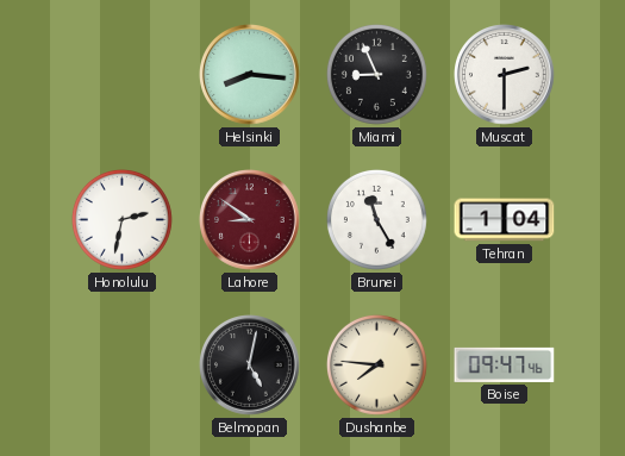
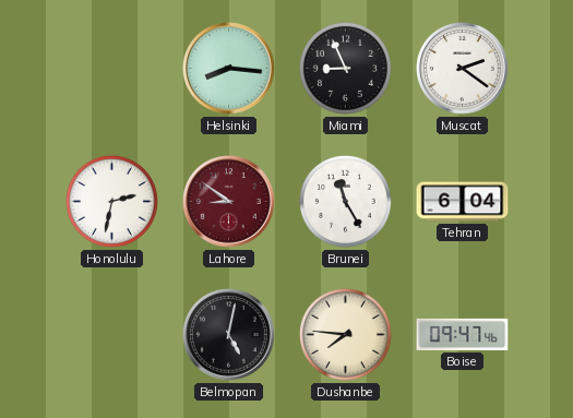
Muscat: 2:30 -> 2:21 (463, 69)
Tehran: 1:04 -> 6:04 (463, 202)
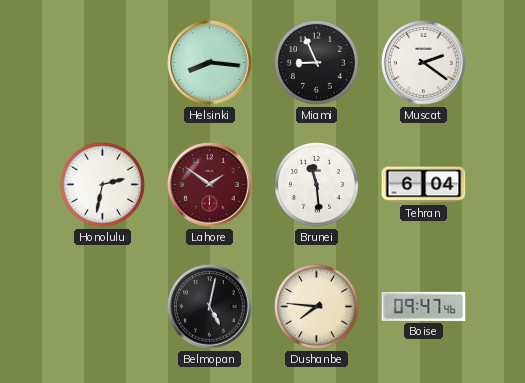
Lahore: 8:51 -> 1:51 (210, 185)
Brunei: 11:25 -> 11:29 (316, 184)
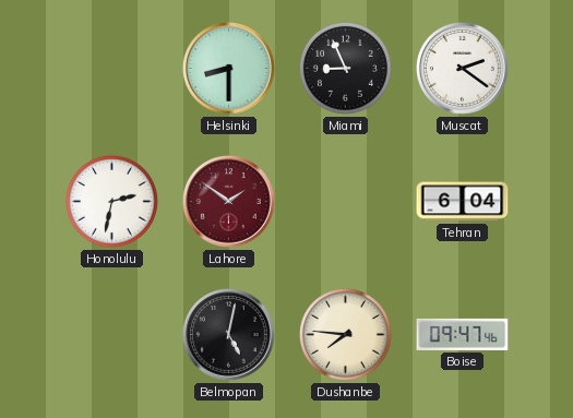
Helsinki: 8:16 -> 8:30 (229, 69)
Brunei: 11:29 -> none (316, 184)
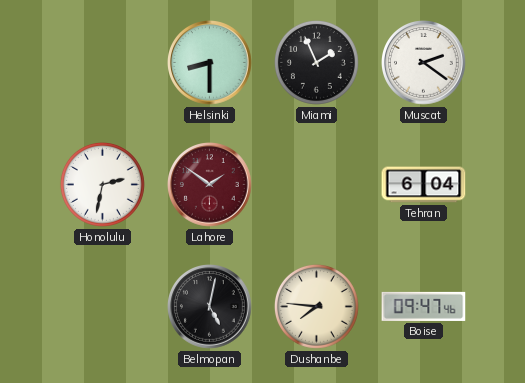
Miami: 8:56 -> 1:56 (316, 62)
